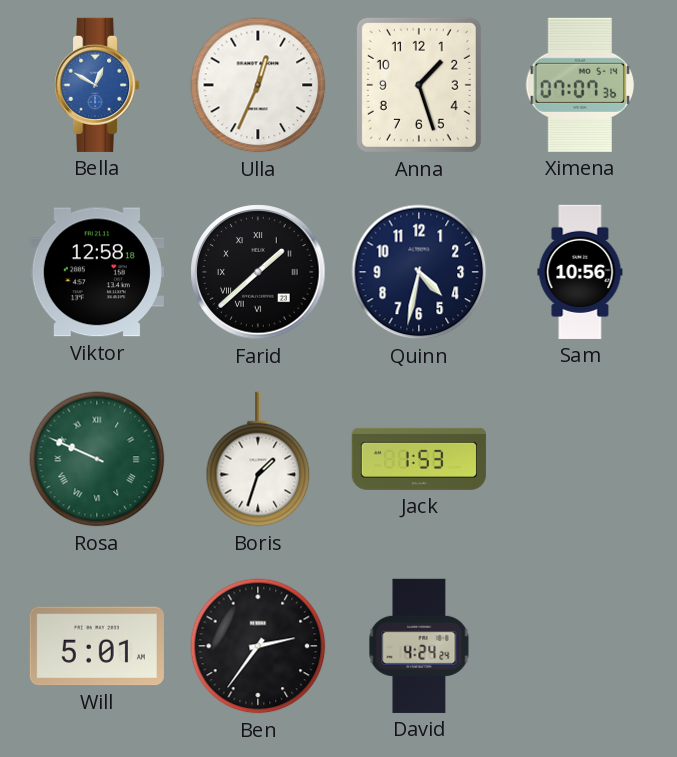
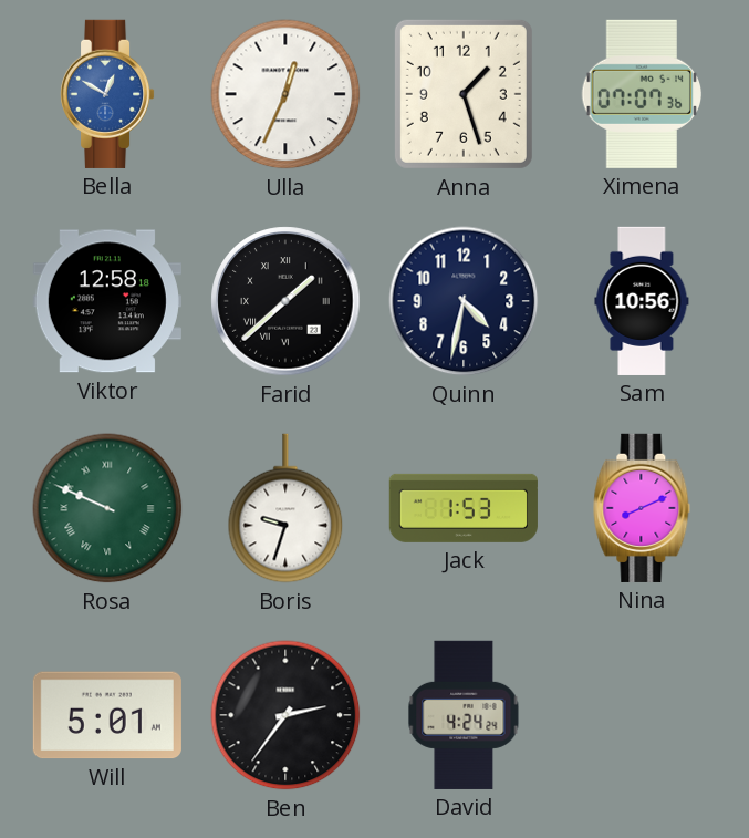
Boris: 1:33 -> 9:33 (285, 508)
Nina: none -> 8:11 (642, 508)
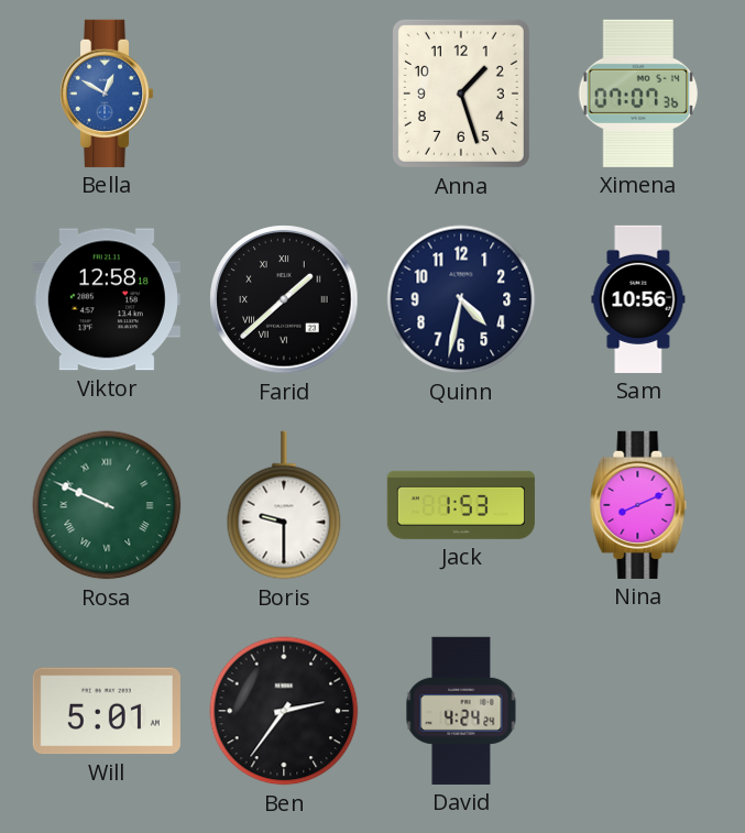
Ulla: 12:34 -> none (285, 94)
Boris: 9:33 -> 9:30 (284, 505)
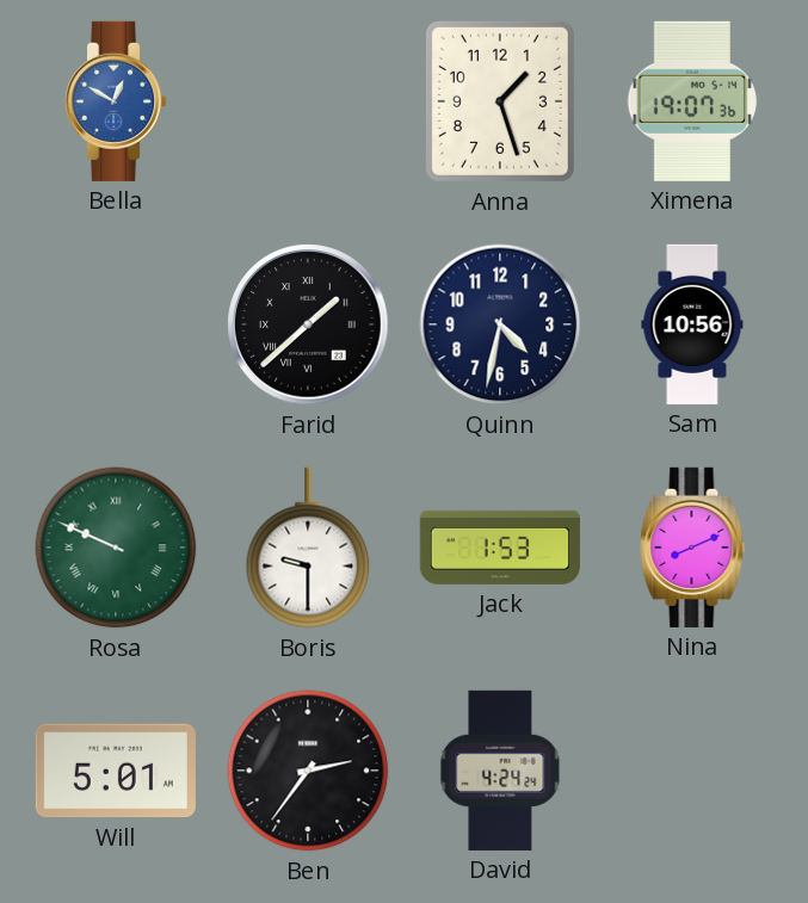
Ximena: 07:07 -> 19:07 (692, 101)
Viktor: 12:58 -> none (107, 299)
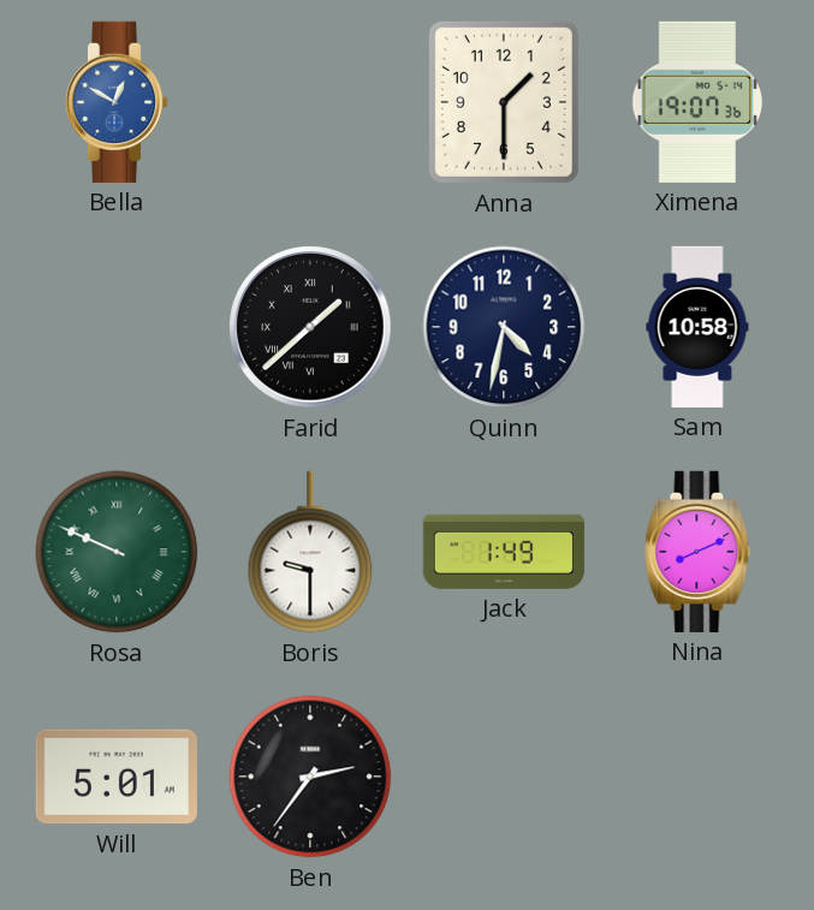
Anna: 1:27 -> 1:30 (504, 102)
Sam: 10:56 -> 10:58 (697, 327)
Jack: 1:53 -> 1:49 (504, 552)
David: 4:24 -> none (500, 771)
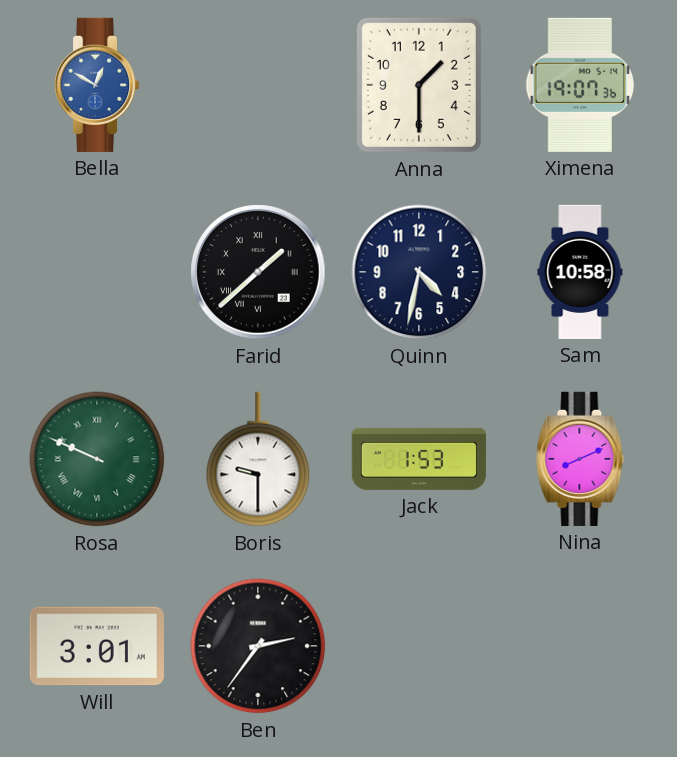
Jack: 1:49 -> 1:53 (419, 459)
Will: 5:01 -> 3:01 (97, 646)
